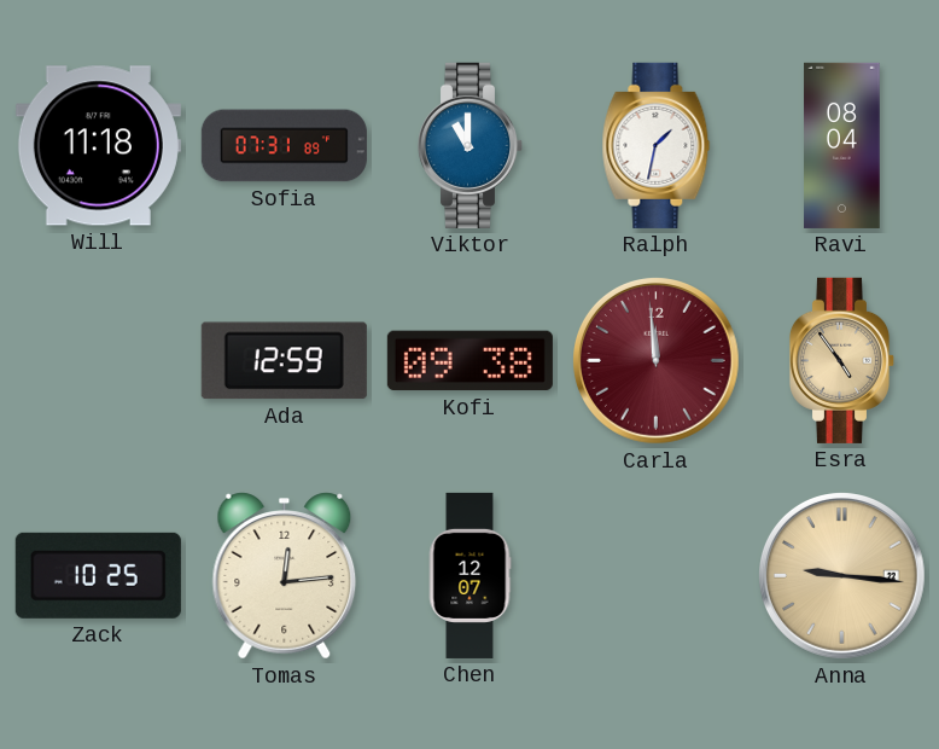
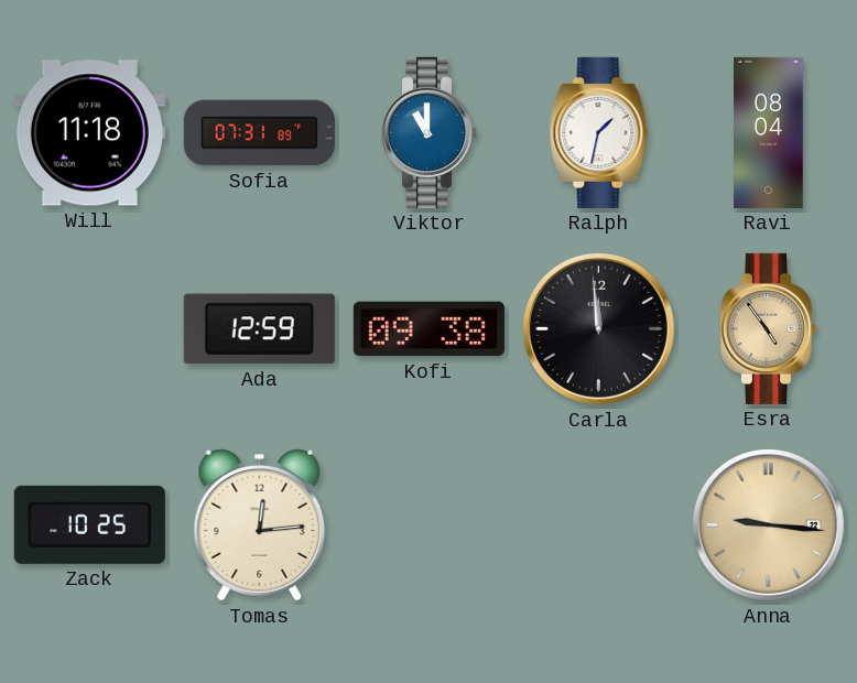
Carla dial: burgundy -> black (599, 329)
Chen: 12:07 -> none (469, 575)
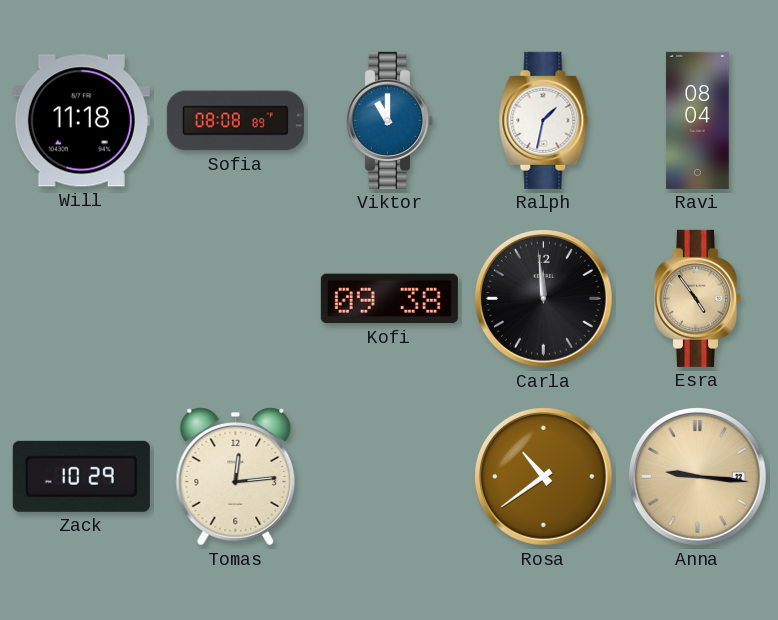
Sofia: 07:31 -> 08:08 (235, 121)
Ada: 12:59 -> none (259, 329)
Zack: 10:25 -> 10:29 (81, 476)
Rosa: none -> 10:39 (544, 477)
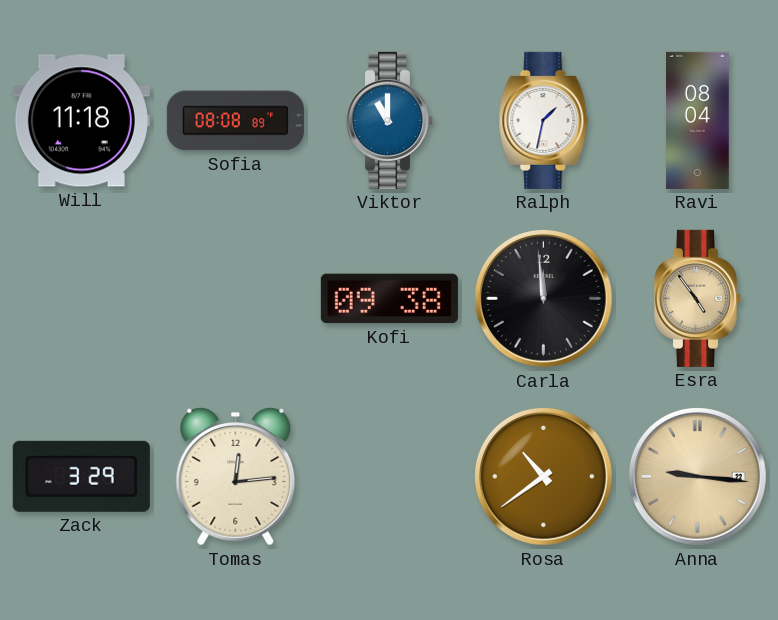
Zack: 10:29 -> 3:29 (81, 476)
